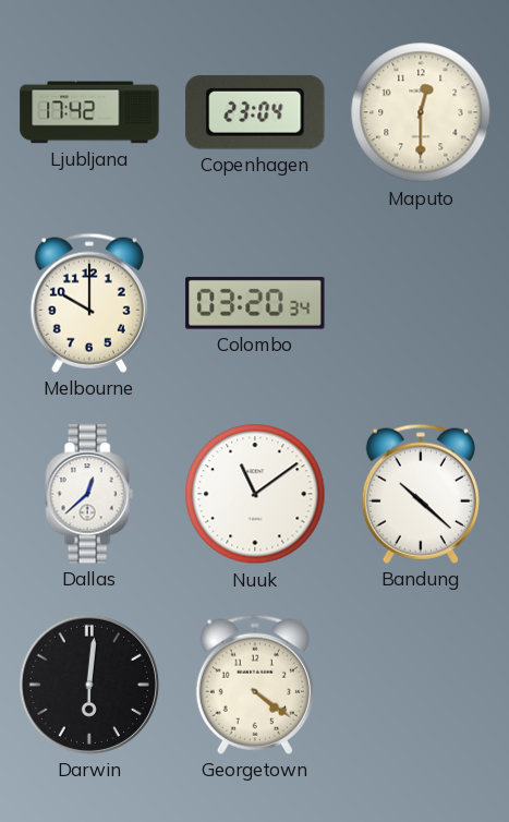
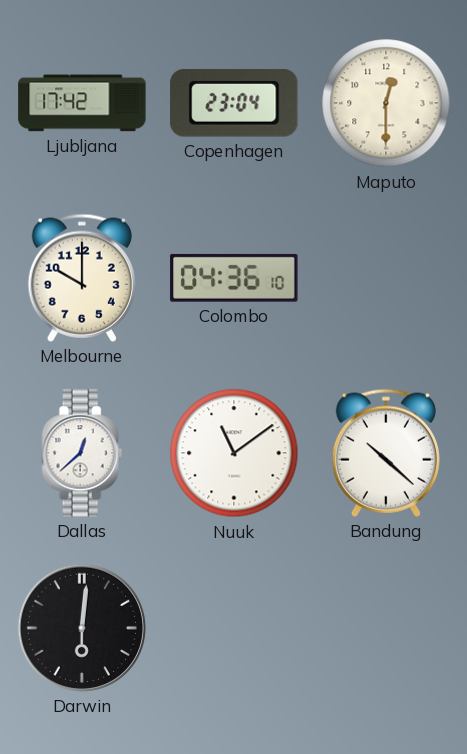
Colombo: 03:20 -> 04:36 (234, 278)
Georgetown: 4:21 -> none (255, 685)
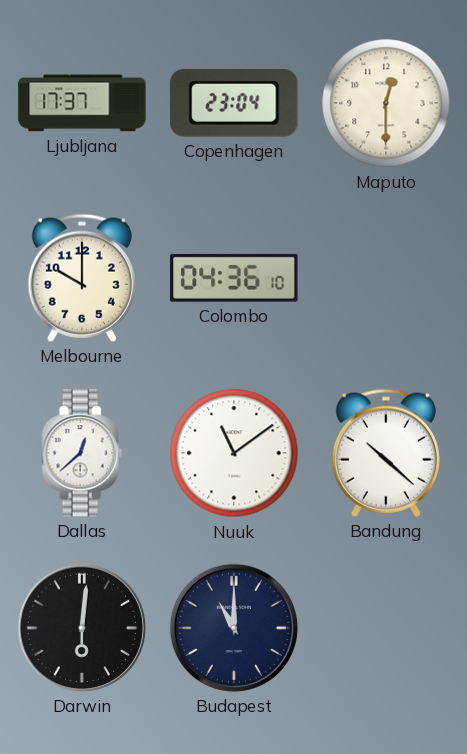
Ljubljana: 17:42 -> 17:37 (82, 103)
Budapest: none -> 11:00 (234, 628)
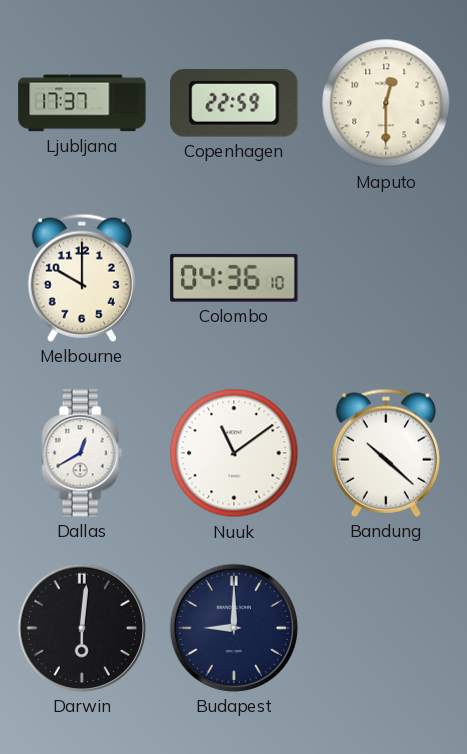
Copenhagen: 23:04 -> 22:59 (234, 103)
Dallas: 12:38 -> 12:40 (82, 453)
Budapest: 11:00 -> 9:00 (234, 628)
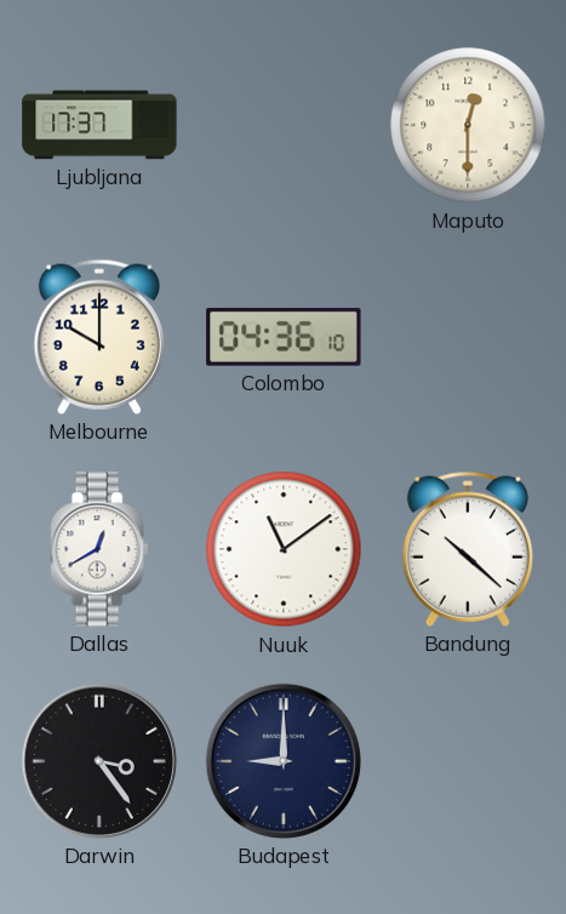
Copenhagen: 22:59 -> none (234, 103)
Darwin: 6:01 -> 3:24 (99, 761)
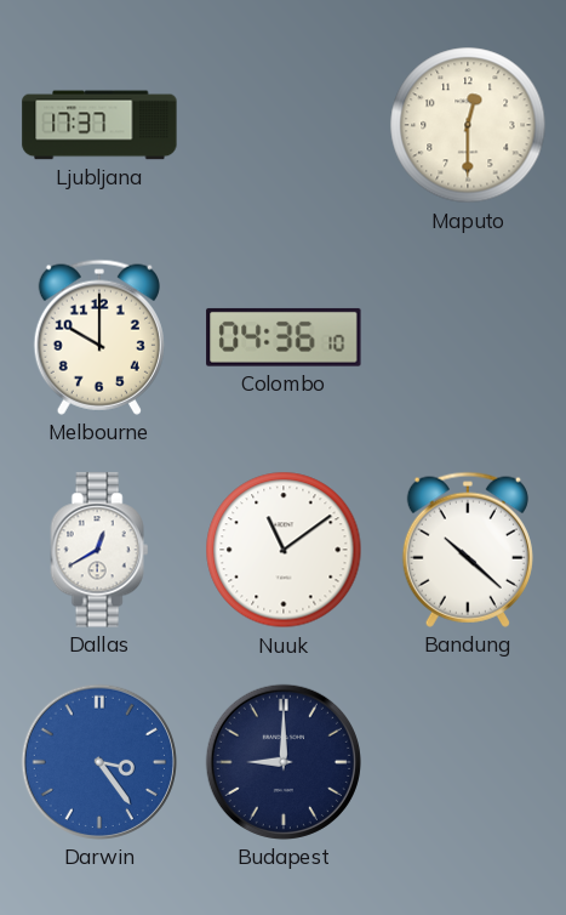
Darwin dial: black -> blue (99, 762)
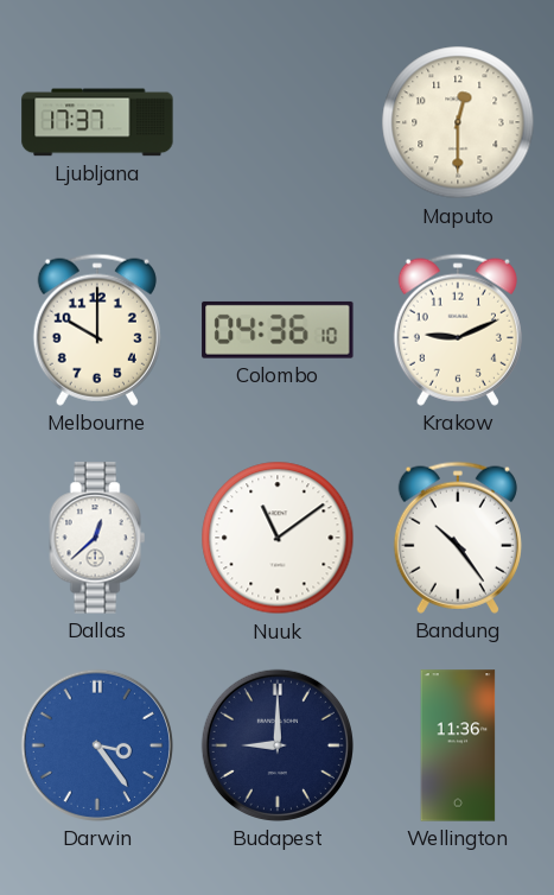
Krakow: none -> 9:11 (458, 330)
Dallas: 12:40 -> 12:38 (97, 538)
Bandung: 10:22 -> 10:24 (458, 538)
Wellington: none -> 11:36 (458, 745)
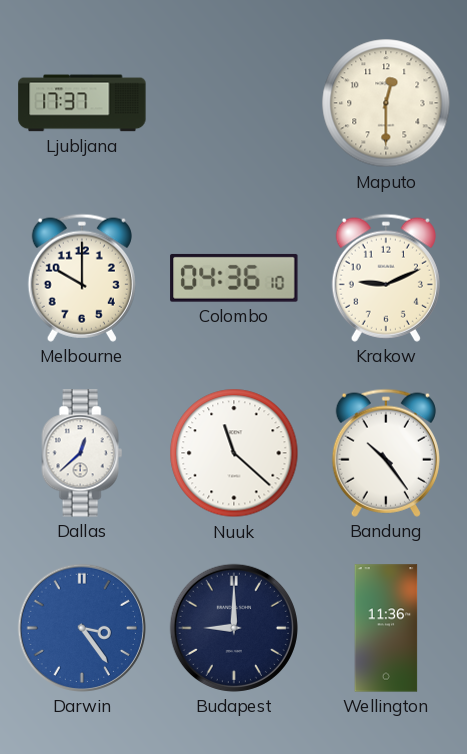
Nuuk: 11:09 -> 11:22 (234, 453)
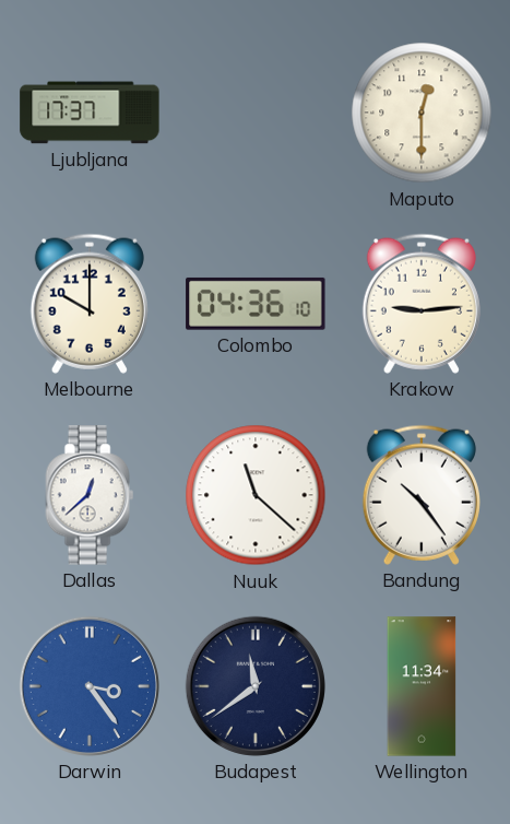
Krakow: 9:11 -> 9:14 (422, 304)
Budapest: 9:00 -> 11:39 (256, 686)
Wellington: 11:36 -> 11:34 (422, 686)
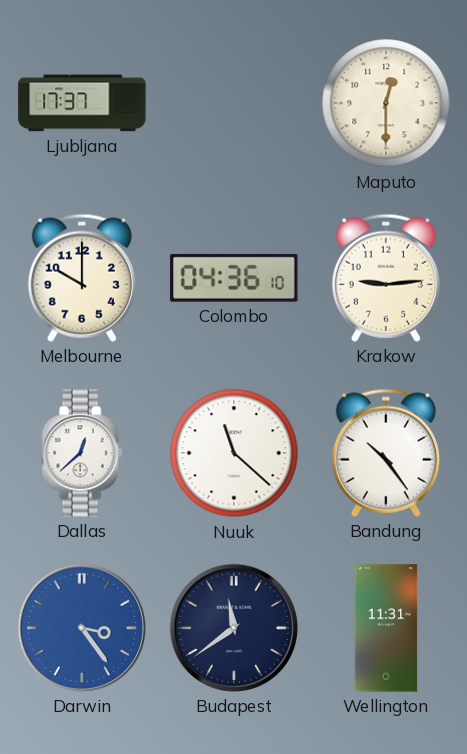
Wellington: 11:34 -> 11:31 (386, 628)
